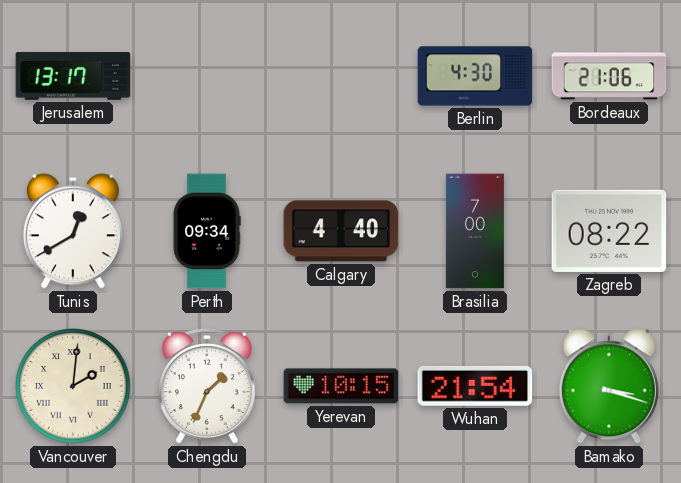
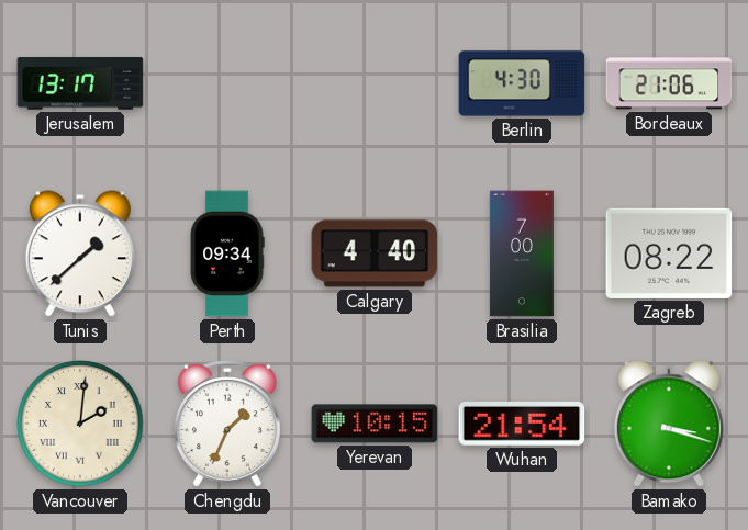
Tunis: 12:40 -> 1:38 (80, 253)
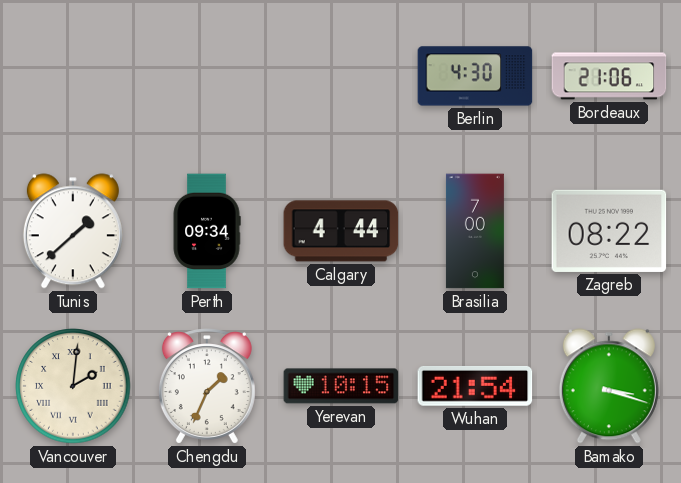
Jerusalem: 13:17 -> none (80, 83)
Calgary: 4:40 -> 4:44 (341, 231)
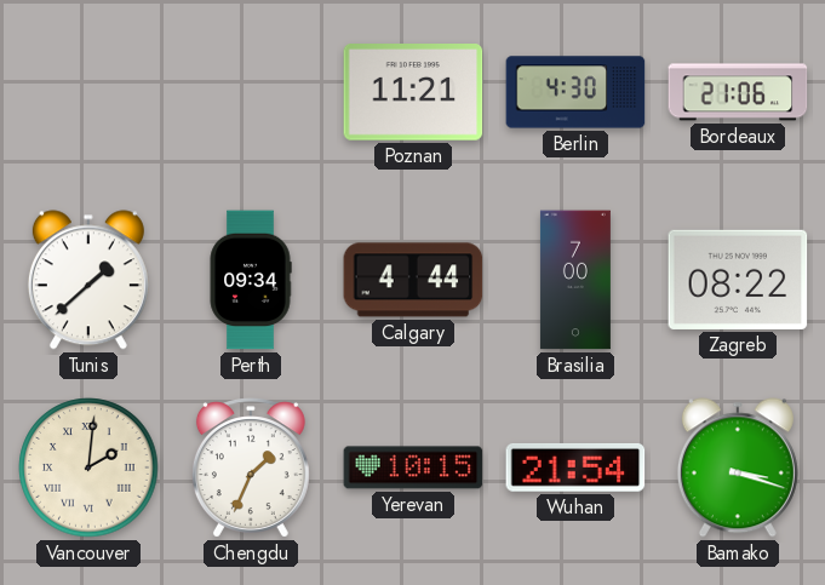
Poznan: none -> 11:21 (413, 92)
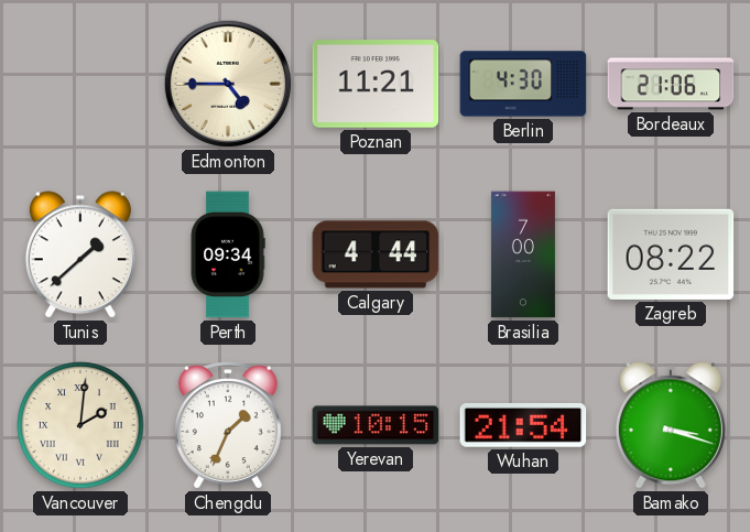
Edmonton: none -> 4:45 (228, 84)
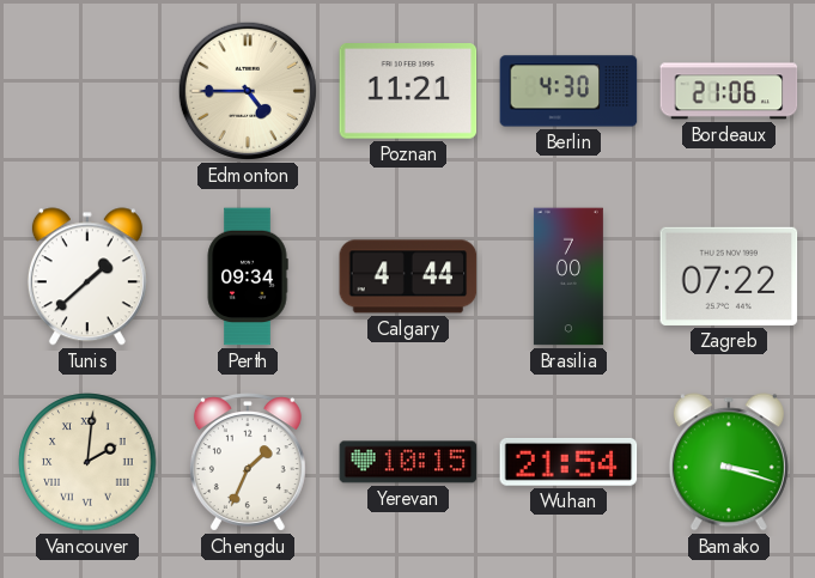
Zagreb: 08:22 -> 07:22 (729, 276)
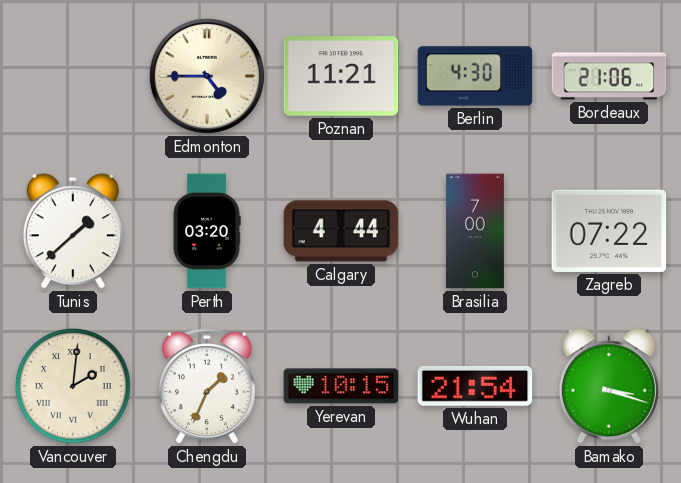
Perth: 09:34 -> 03:20 (207, 231)
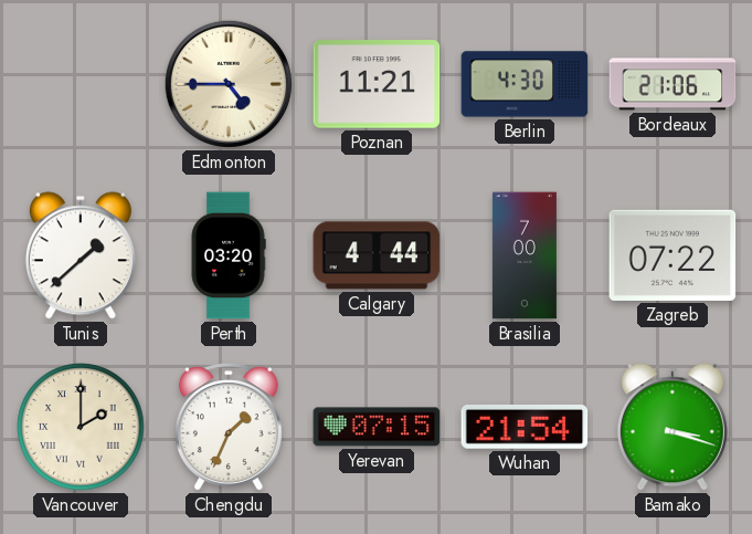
Vancouver: 2:01 -> 2:00 (81, 427)
Yerevan: 10:15 -> 07:15 (377, 427)
